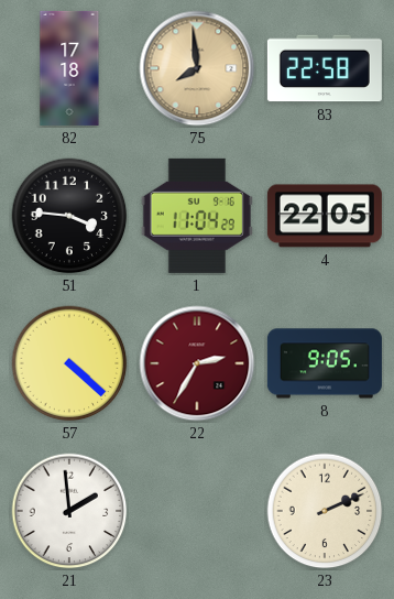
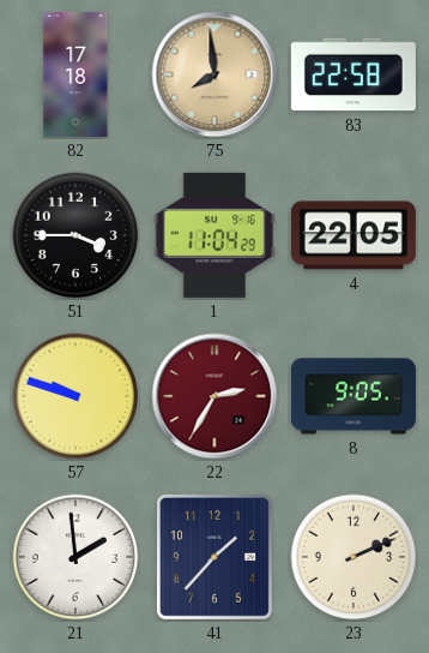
51: 3:46 -> 3:45 (75, 235)
57: 4:22 -> 9:48 (75, 396)
41: none -> 1:37 (214, 557)
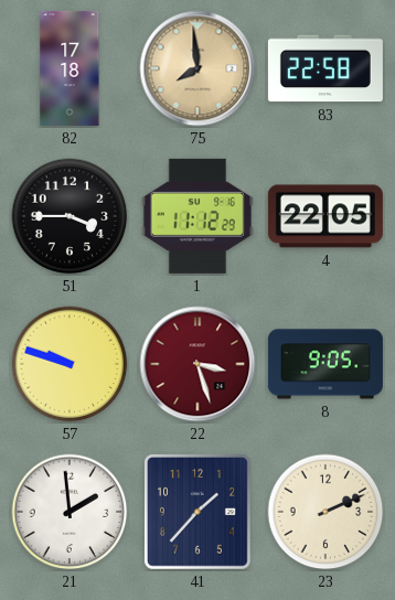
1: 11:04 -> 11:12 (197, 216)
22: 2:35 -> 3:27 (197, 364)
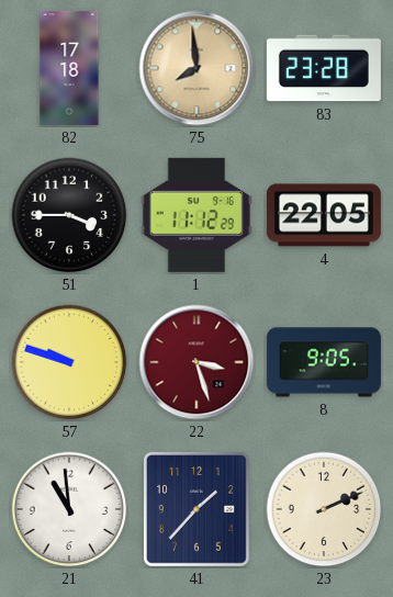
83: 22:58 -> 23:28 (324, 68)
21: 1:59 -> 10:59 (69, 509)
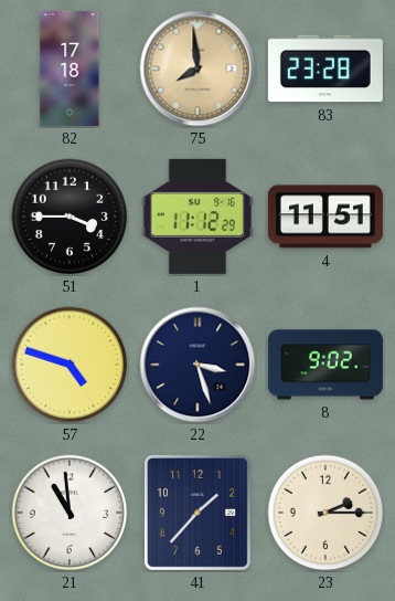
4: 22:05 -> 11:51 (325, 217)
57: 9:48 -> 4:48 (70, 365)
22 dial: burgundy -> navy (197, 365)
8: 9:05 -> 9:02 (325, 365)
23: 2:11 -> 2:15 (325, 513)
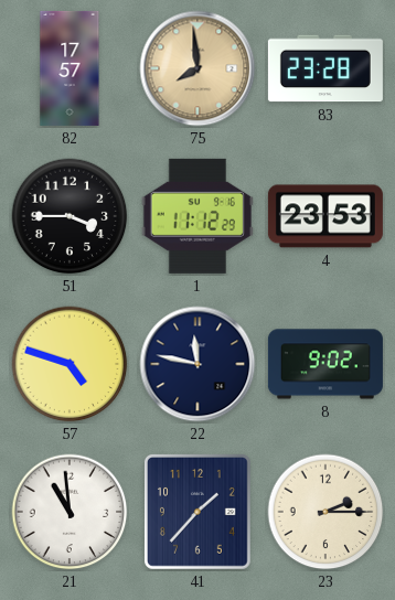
82: 17:18 -> 17:57 (70, 68)
4: 11:51 -> 23:53 (325, 216)
22: 3:27 -> 11:47 (197, 364)
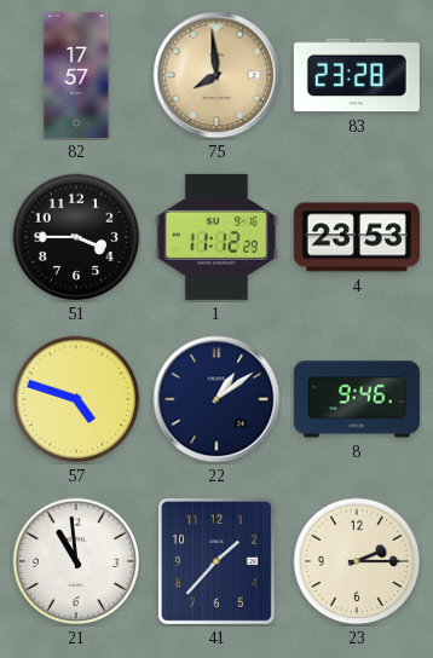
22: 11:47 -> 1:09 (217, 399)
8: 9:02 -> 9:46 (357, 399)
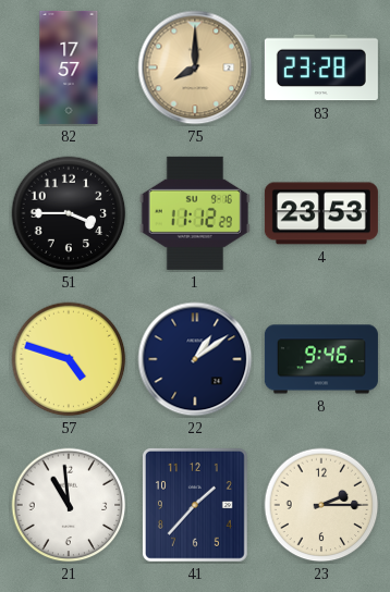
75: 7:59 -> 8:00 (195, 67)
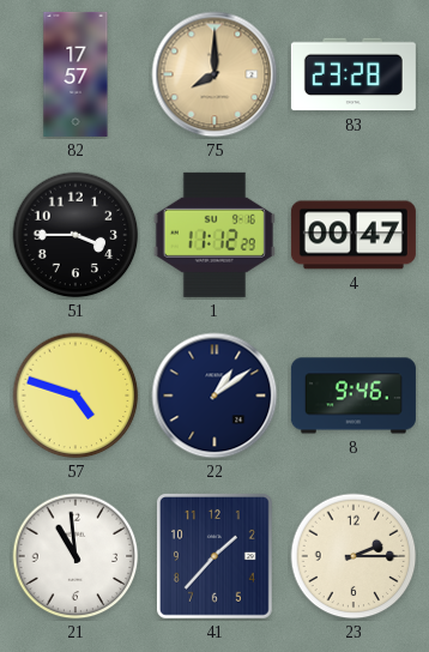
4: 23:53 -> 00:47 (354, 235)
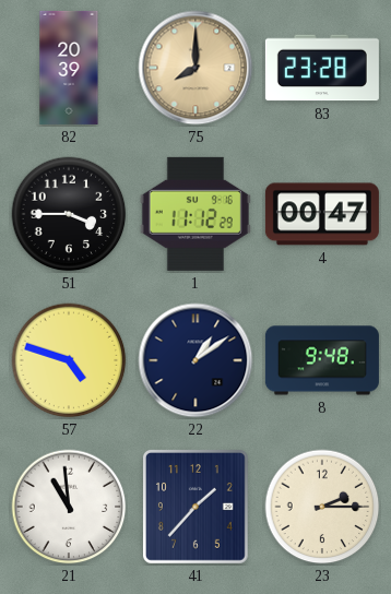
82: 17:57 -> 20:39 (69, 68)
8: 9:46 -> 9:48 (322, 360)
